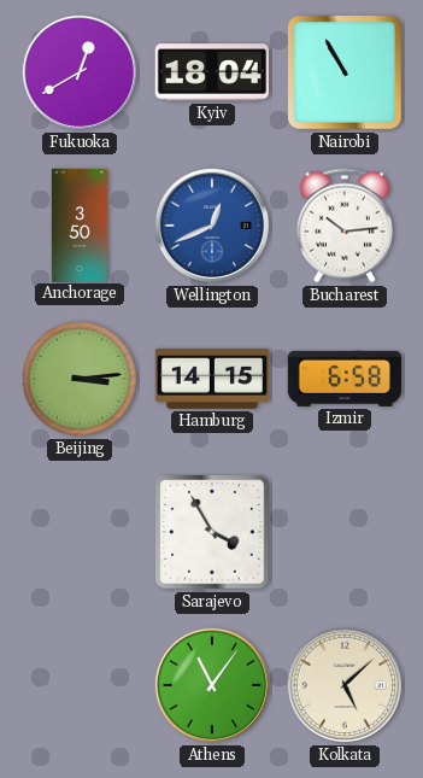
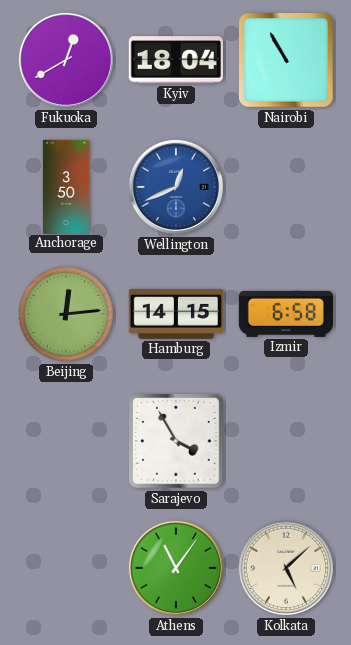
Bucharest: 10:14 -> none (345, 226)
Beijing: 3:14 -> 12:14 (66, 314)
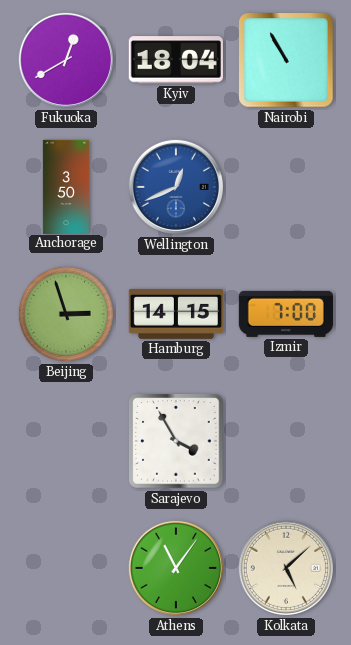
Beijing: 12:14 -> 2:57 (66, 314)
Izmir: 6:58 -> 7:00 (286, 314)
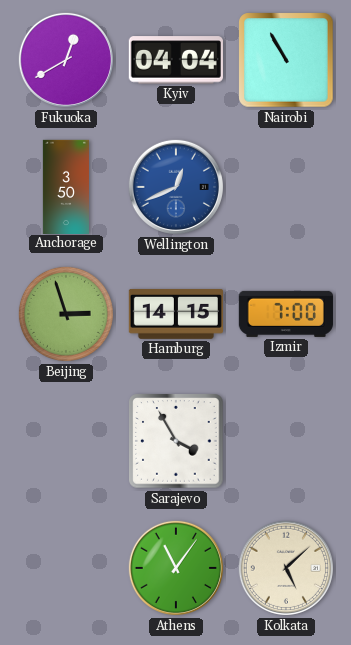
Kyiv: 18:04 -> 04:04 (176, 60)
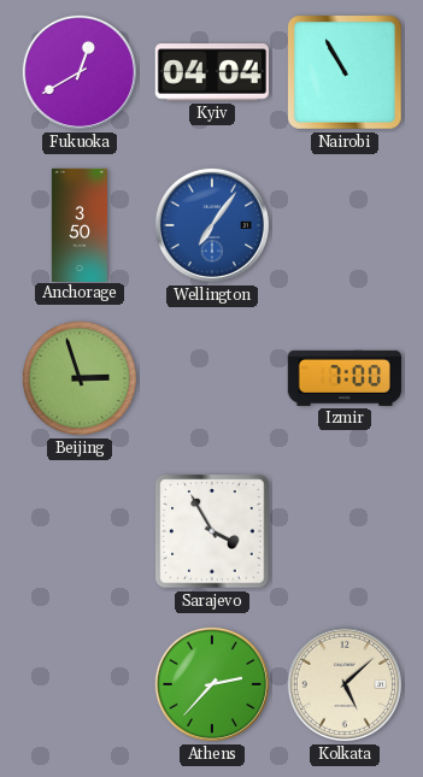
Wellington: 12:41 -> 7:06 (212, 225)
Hamburg: 14:15 -> none (175, 314)
Athens: 11:06 -> 2:37 (212, 684)
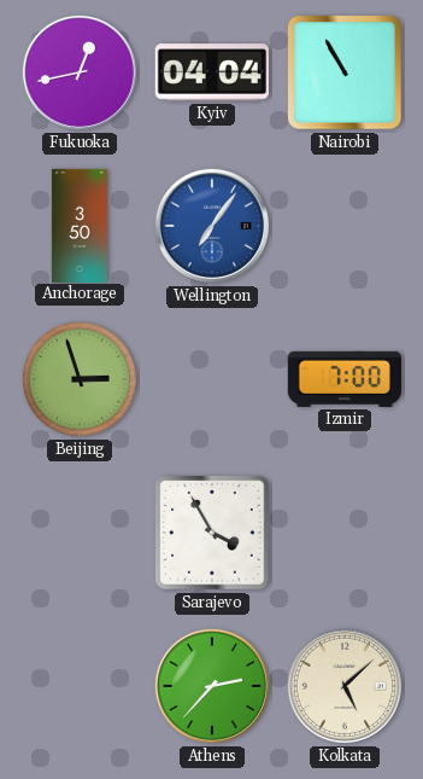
Fukuoka: 12:40 -> 12:43 (80, 72)
